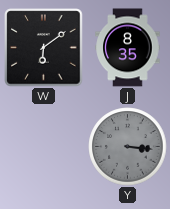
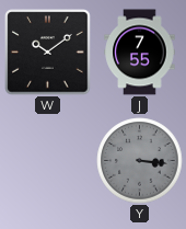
W: 6:09 -> 10:09 (48, 53)
J: 8:35 -> 7:55 (140, 53)
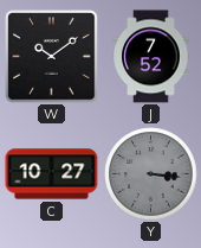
J: 7:55 -> 7:52 (151, 57)
C: none -> 10:27 (52, 174)
